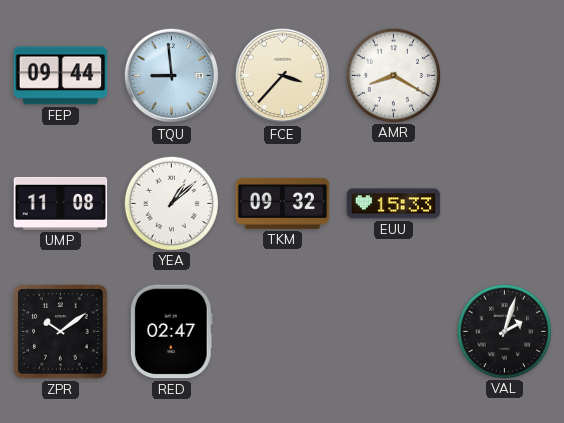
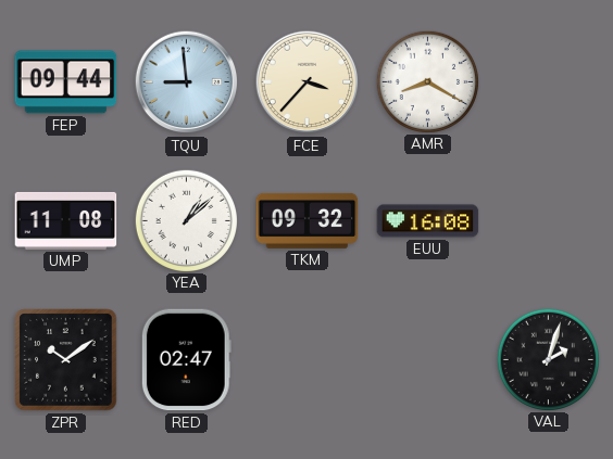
EUU: 15:33 -> 16:08 (428, 221)
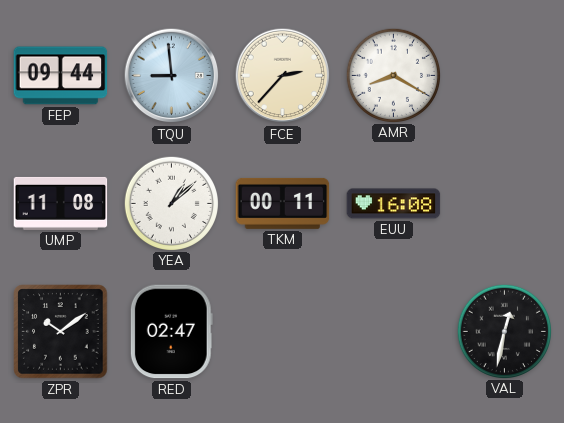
FCE: 3:37 -> 2:37 (283, 76)
TKM: 09:32 -> 00:11 (283, 203)
VAL: 2:03 -> 12:32 (504, 331)
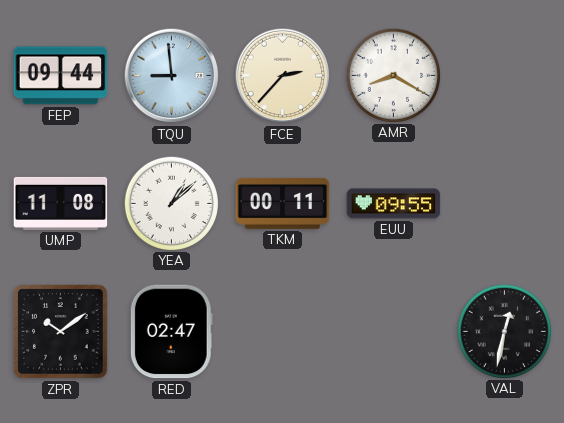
EUU: 16:08 -> 09:55 (394, 204)
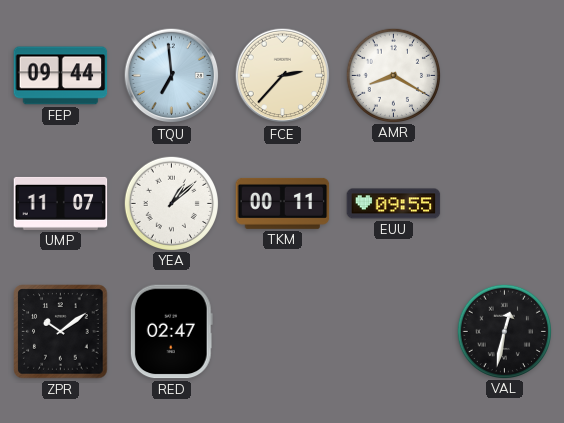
TQU: 8:59 -> 6:59 (172, 76)
UMP: 11:08 -> 11:07 (61, 203)
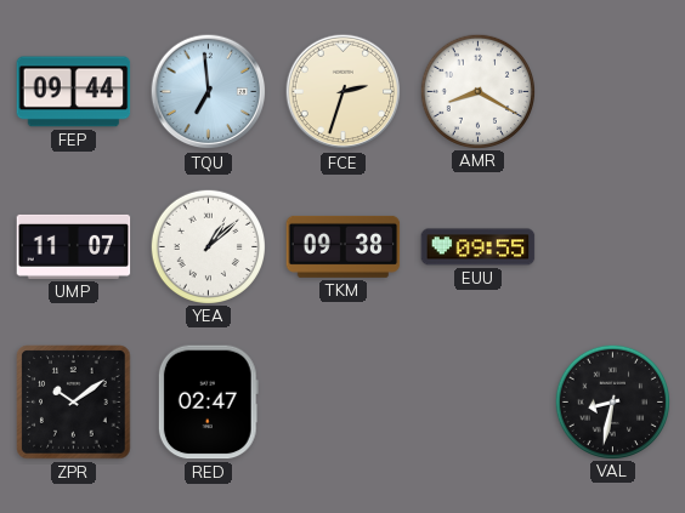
FCE: 2:37 -> 2:33 (344, 92)
TKM: 00:11 -> 09:38 (344, 246)
VAL: 12:32 -> 8:32 (612, 401)
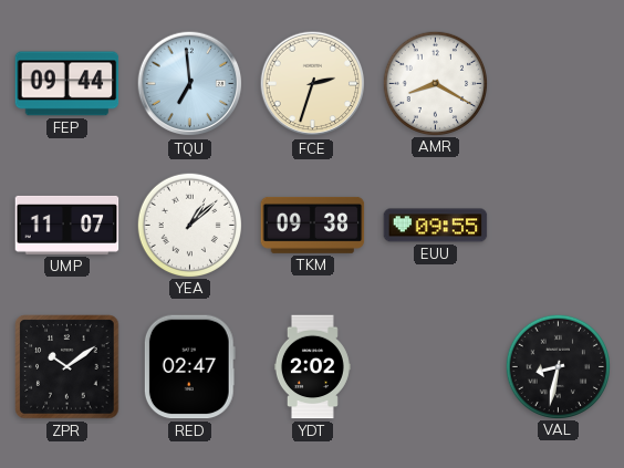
YDT: none -> 2:02 (312, 367)
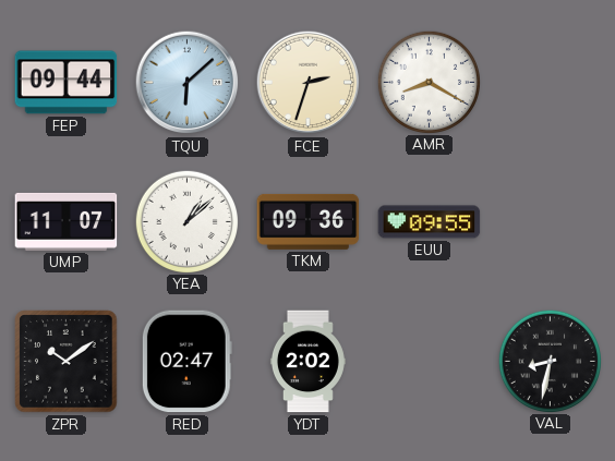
TQU: 6:59 -> 6:08 (188, 83)
TKM: 09:38 -> 09:36 (309, 221)
